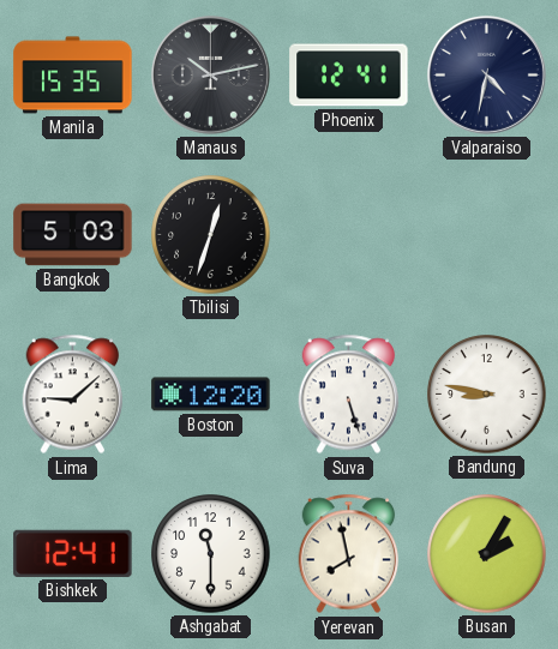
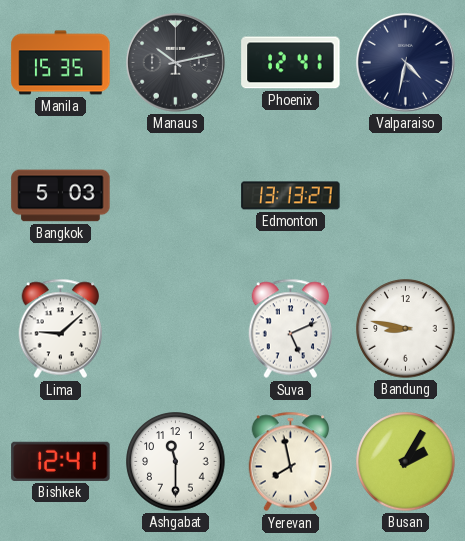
Tbilisi: 12:33 -> none (211, 235)
Edmonton: none -> 13:13 (291, 196)
Boston: 12:20 -> none (211, 395)
Suva: 5:27 -> 5:11 (291, 329)
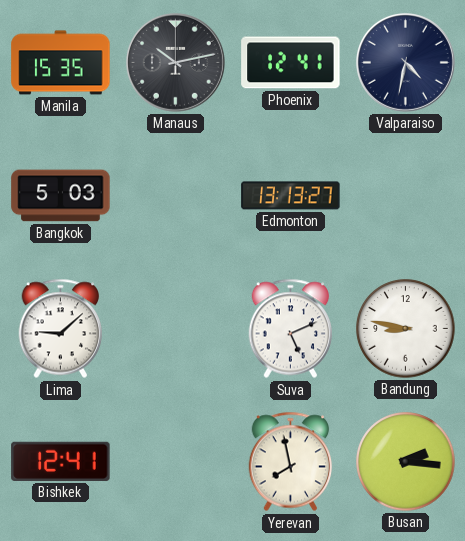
Ashgabat: 11:30 -> none (176, 462)
Busan: 2:05 -> 2:16 (406, 462)
